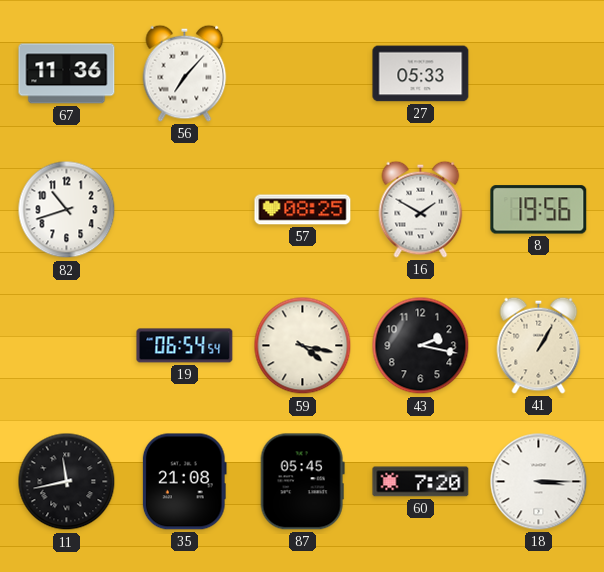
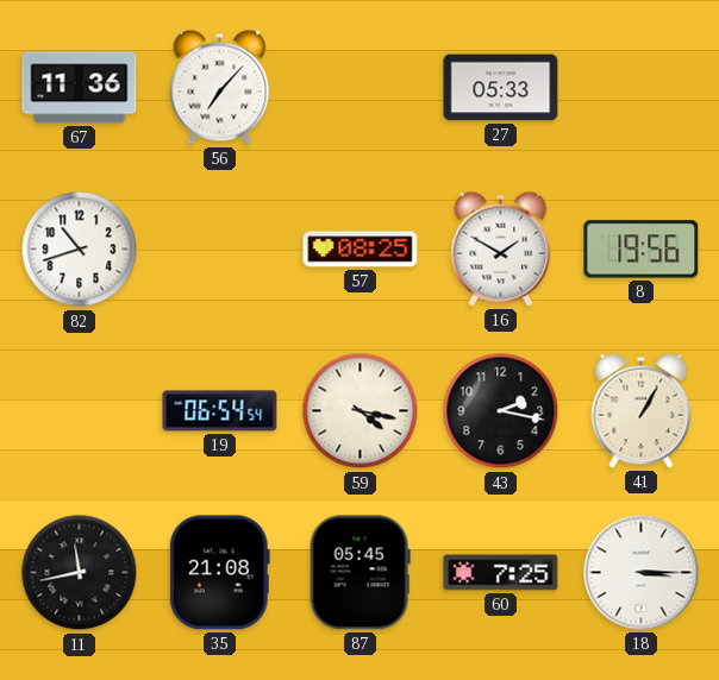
60: 7:20 -> 7:25 (501, 573)
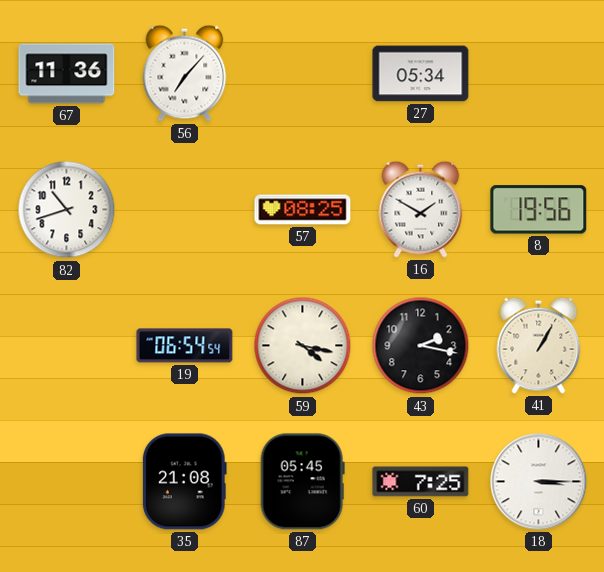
27: 05:33 -> 05:34 (421, 74)
11: 11:43 -> none (80, 573)
